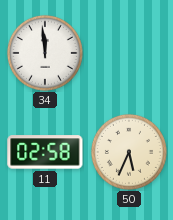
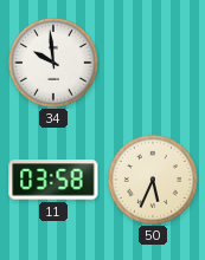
34: 11:59 -> 9:59 (53, 63)
11: 02:58 -> 03:58 (53, 180)
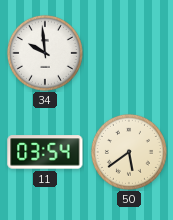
11: 03:58 -> 03:54 (45, 152)
50: 5:34 -> 5:39 (129, 152)
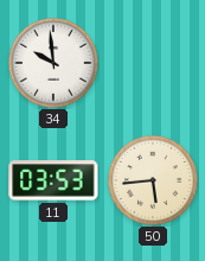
11: 03:54 -> 03:53 (53, 180)
50: 5:39 -> 5:44 (153, 180)
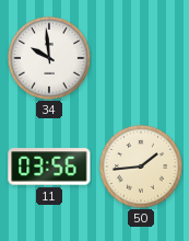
11: 03:53 -> 03:56 (49, 167)
50: 5:44 -> 1:44 (141, 167)
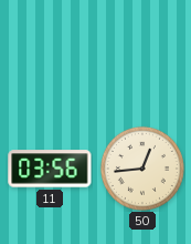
34: 9:59 -> none (49, 58)
50: 1:44 -> 12:44 (142, 169)
